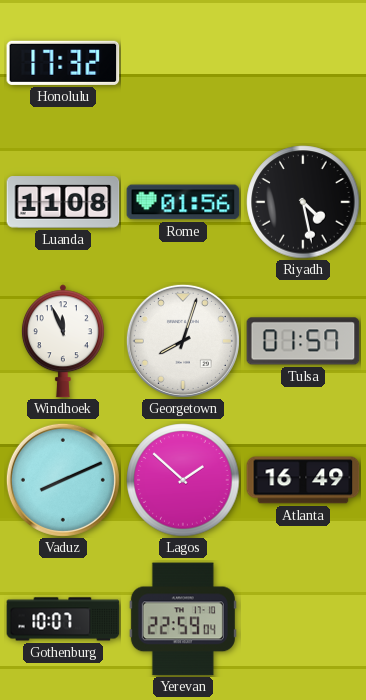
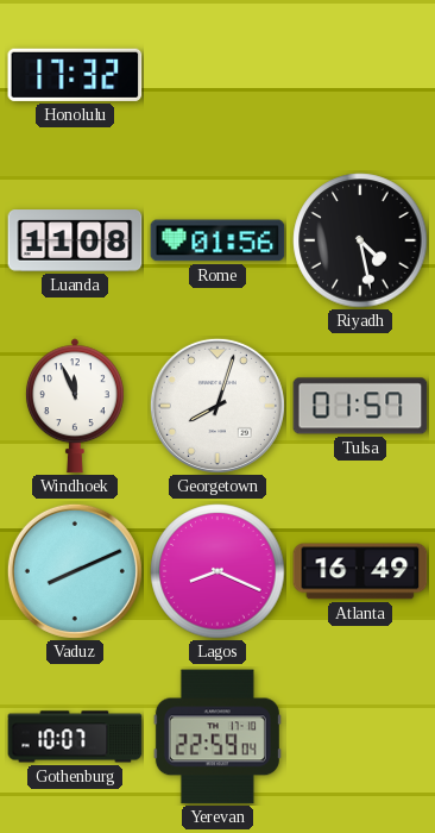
Lagos: 1:52 -> 8:19 (218, 571)
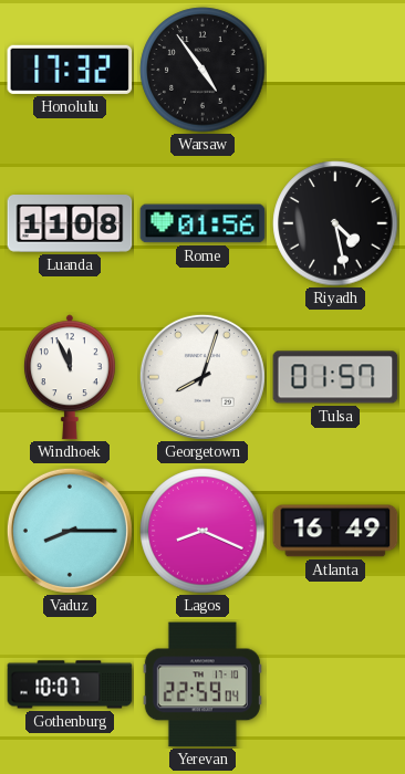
Warsaw: none -> 4:54 (202, 70)
Vaduz: 8:11 -> 8:15 (70, 531)
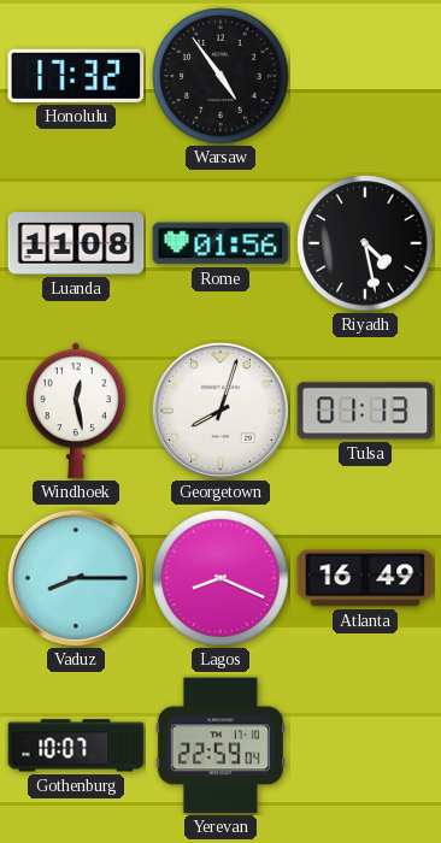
Windhoek: 11:56 -> 12:28 (76, 411)
Tulsa: 01:57 -> 01:13 (365, 411)
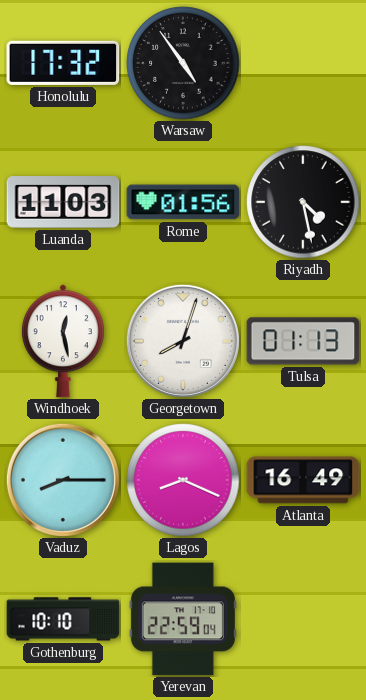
Luanda: 11:08 -> 11:03 (63, 202)
Gothenburg: 10:07 -> 10:10 (63, 619)
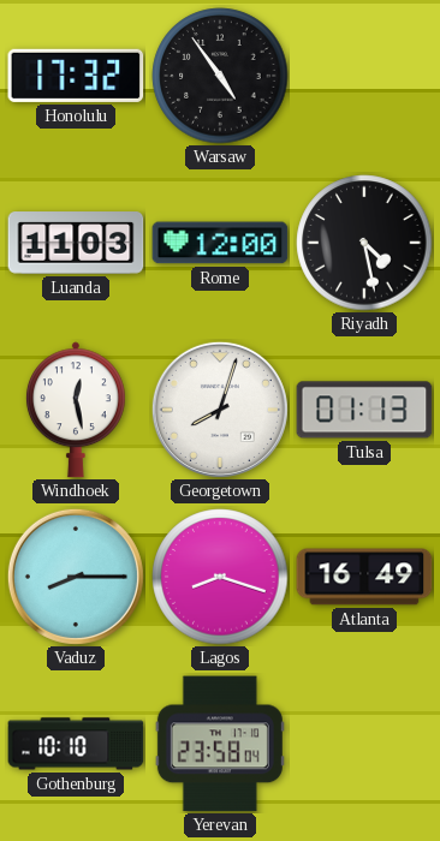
Rome: 01:56 -> 12:00 (220, 243)
Lagos: 8:19 -> 8:18 (220, 577)
Yerevan: 22:59 -> 23:58 (220, 744)
